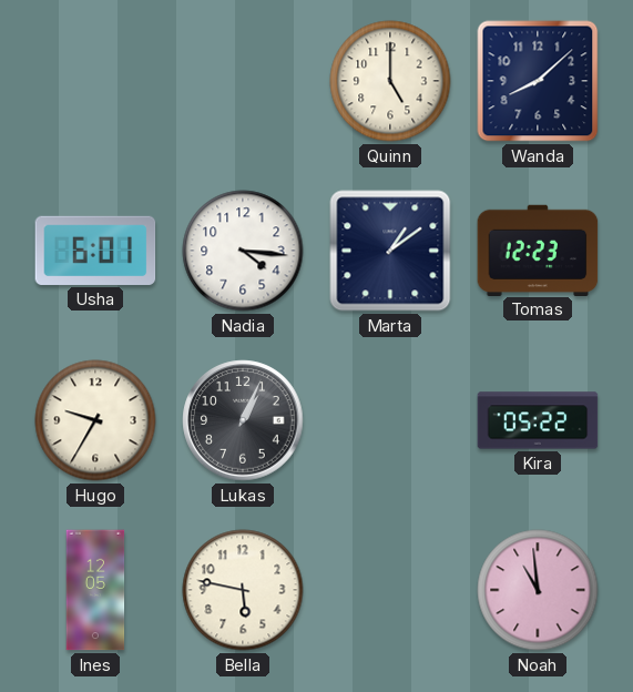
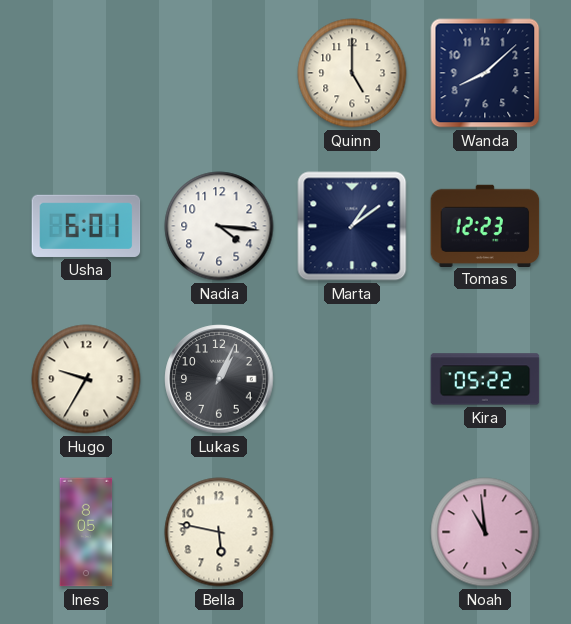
Ines: 12:05 -> 8:05 (86, 532)
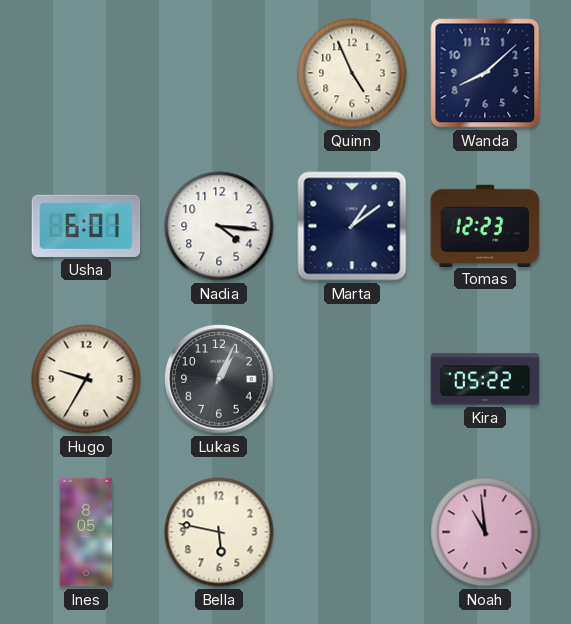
Quinn: 5:00 -> 4:56 (352, 73)
